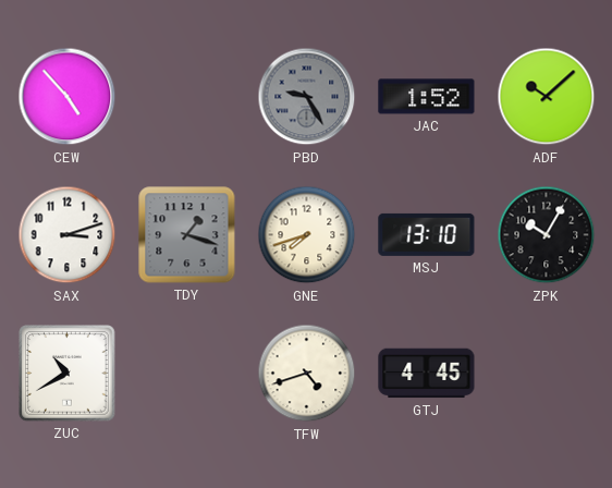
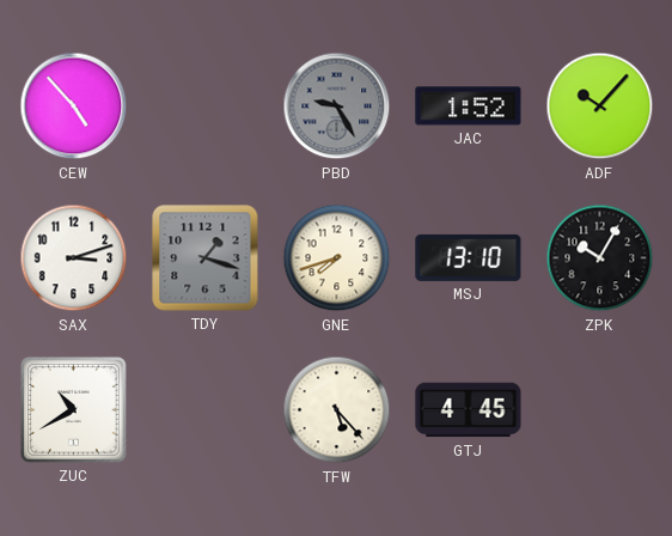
ADF: 10:08 -> 10:07 (600, 106)
TFW: 4:42 -> 5:23 (337, 410)
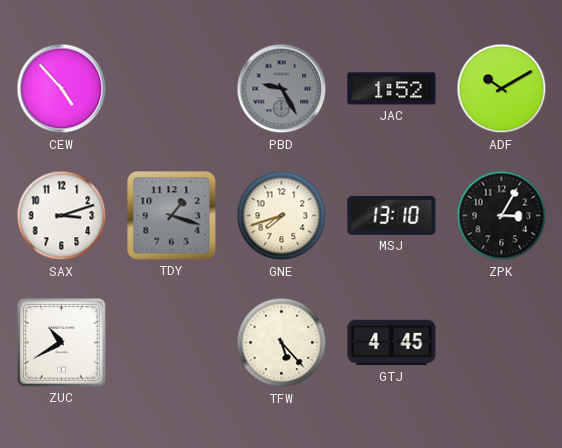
ADF: 10:07 -> 10:10 (502, 89)
ZPK: 10:05 -> 3:05 (502, 216)
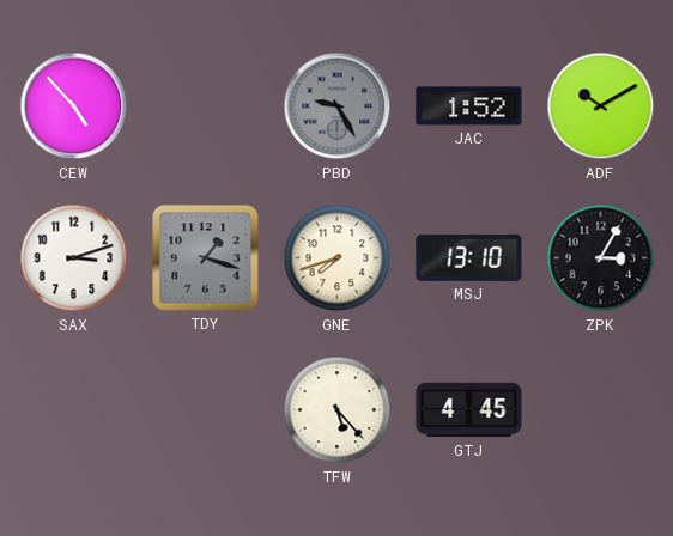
ZUC: 10:40 -> none (62, 343)
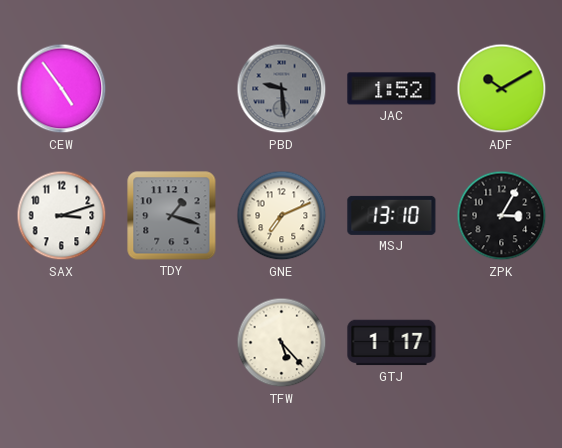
CEW: 4:53 -> 4:54 (62, 89)
PBD: 9:25 -> 9:29 (282, 89)
GNE: 7:42 -> 7:11 (282, 216)
GTJ: 4:45 -> 1:17 (392, 343)
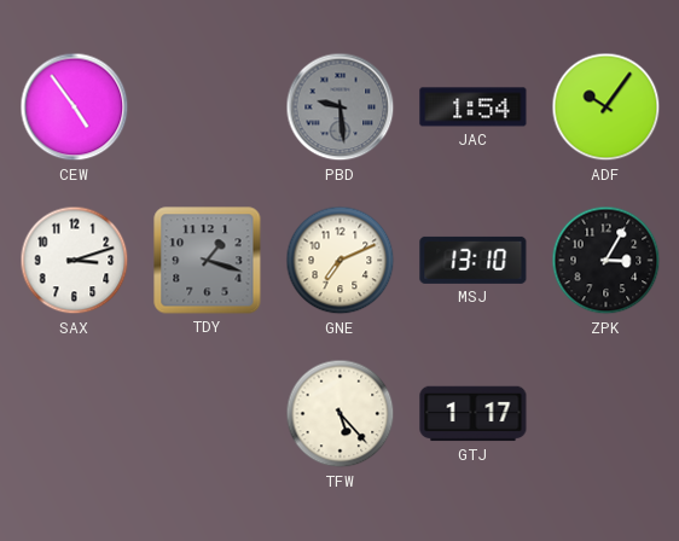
JAC: 1:52 -> 1:54 (474, 107)
ADF: 10:10 -> 10:06 (607, 107)
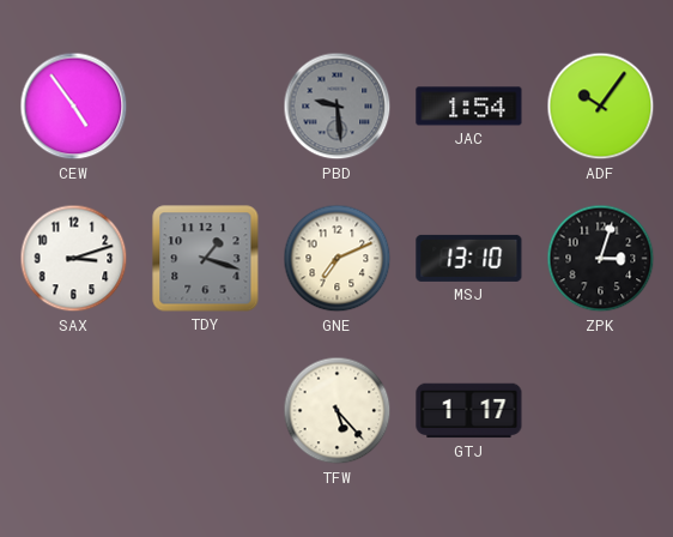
ZPK: 3:05 -> 3:03 (601, 259)
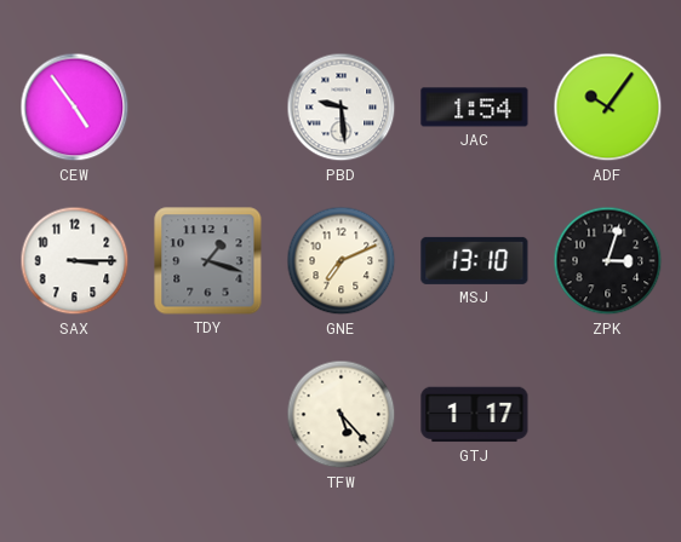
PBD dial: grey -> white (342, 108)
SAX: 3:12 -> 3:15 (75, 261)
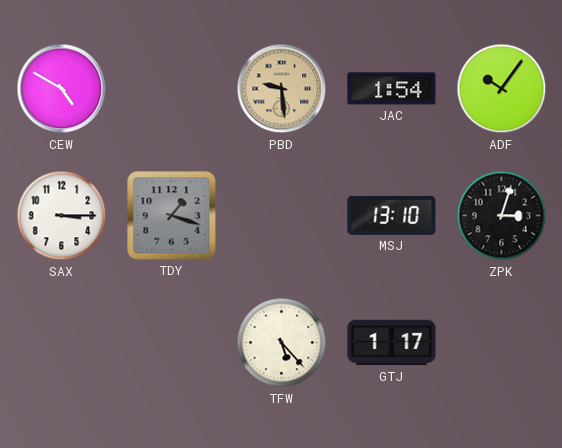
CEW: 4:54 -> 4:50 (62, 89)
PBD dial: white -> champagne (282, 89)
GNE: 7:11 -> none (342, 261)
